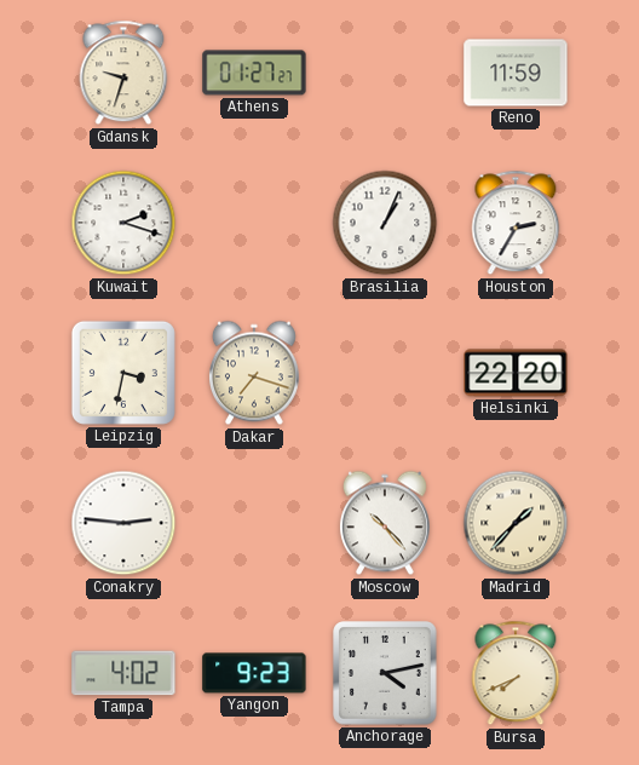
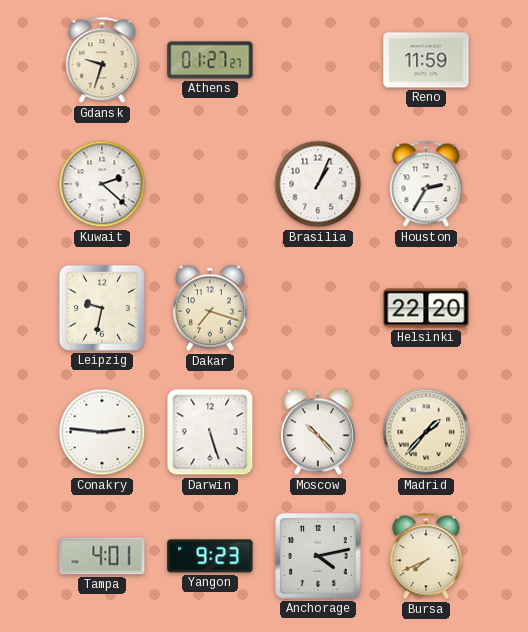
Kuwait: 2:18 -> 2:22 (102, 184)
Leipzig: 3:32 -> 9:32 (102, 308)
Darwin: none -> 5:27 (210, 432)
Tampa: 4:02 -> 4:01 (102, 556)
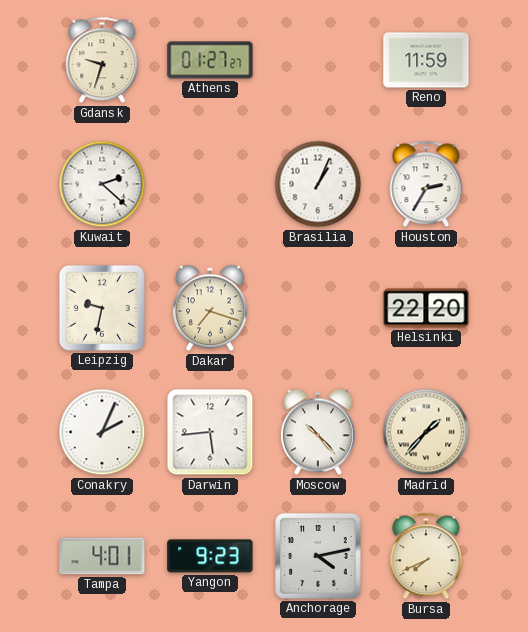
Conakry: 2:46 -> 2:04 (102, 432)
Darwin: 5:27 -> 5:44 (210, 432)
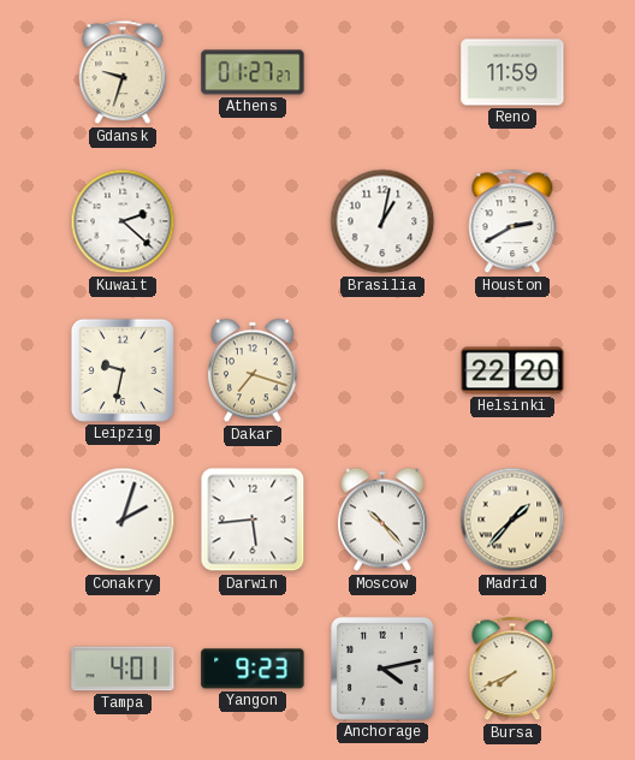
Brasilia: 1:04 -> 1:02 (382, 221)
Houston: 2:35 -> 2:40 (512, 221)
Conakry: 2:04 -> 2:03 (123, 519)
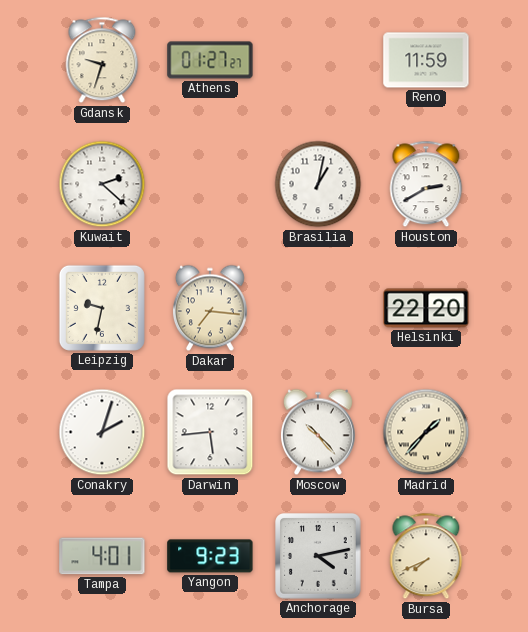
Dakar: 7:18 -> 7:16 (210, 308)
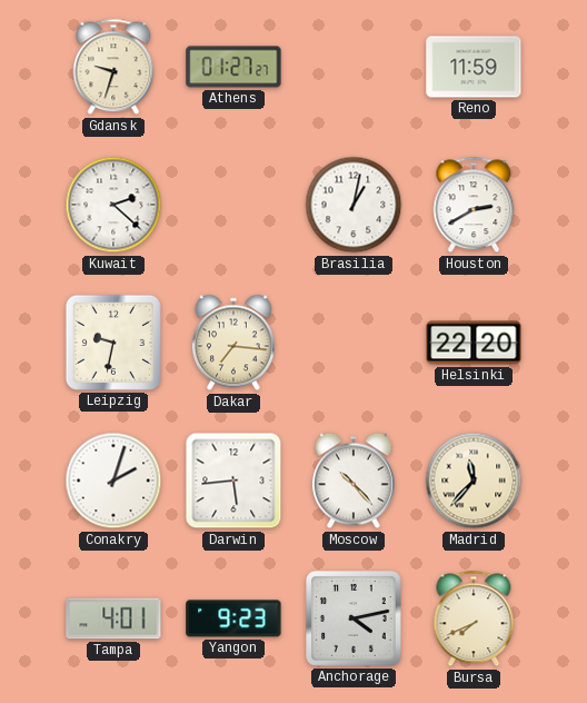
Madrid: 1:37 -> 11:37 (474, 481)
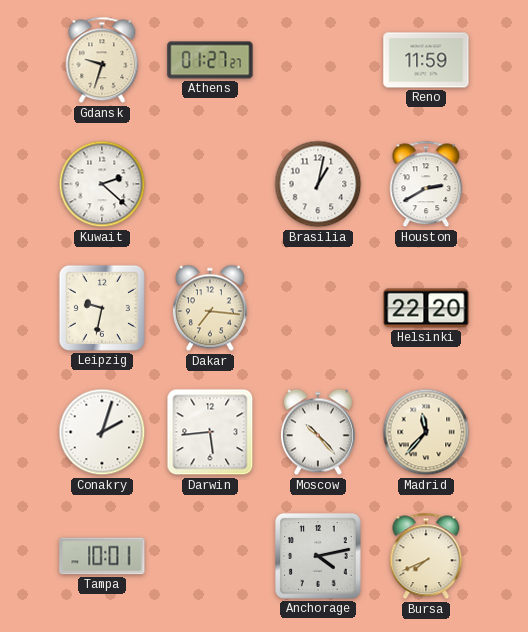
Tampa: 4:01 -> 10:01 (102, 556)
Yangon: 9:23 -> none (233, 618)
